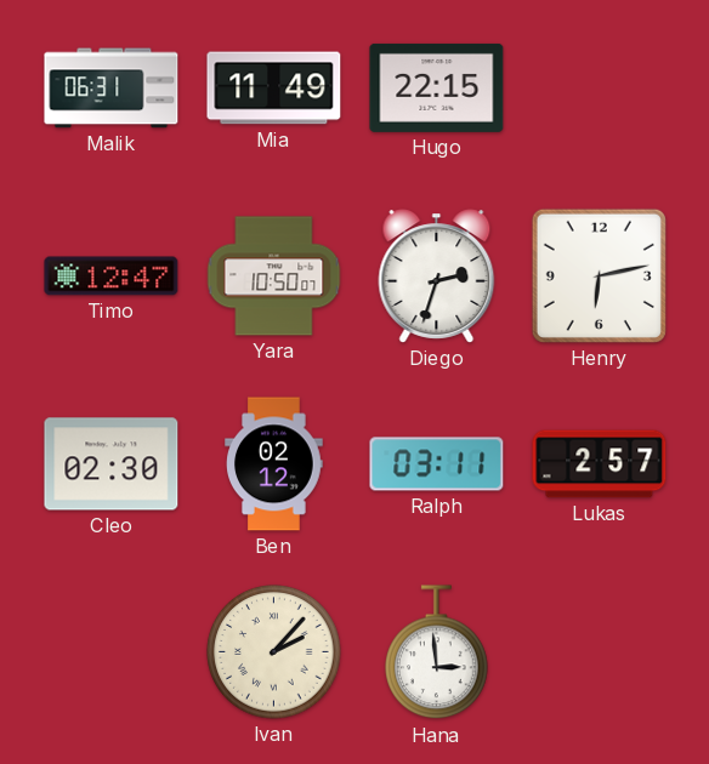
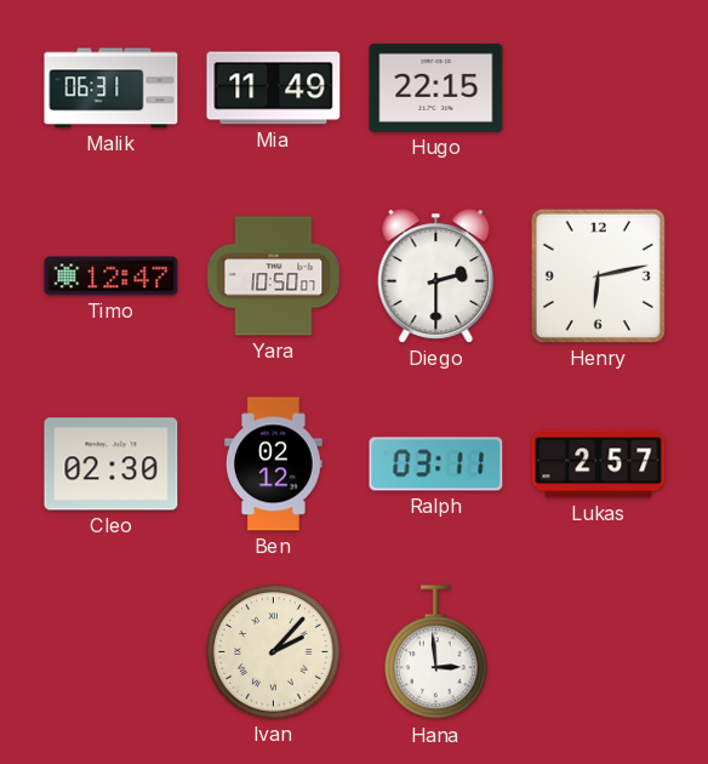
Diego: 2:33 -> 2:30 (436, 276)
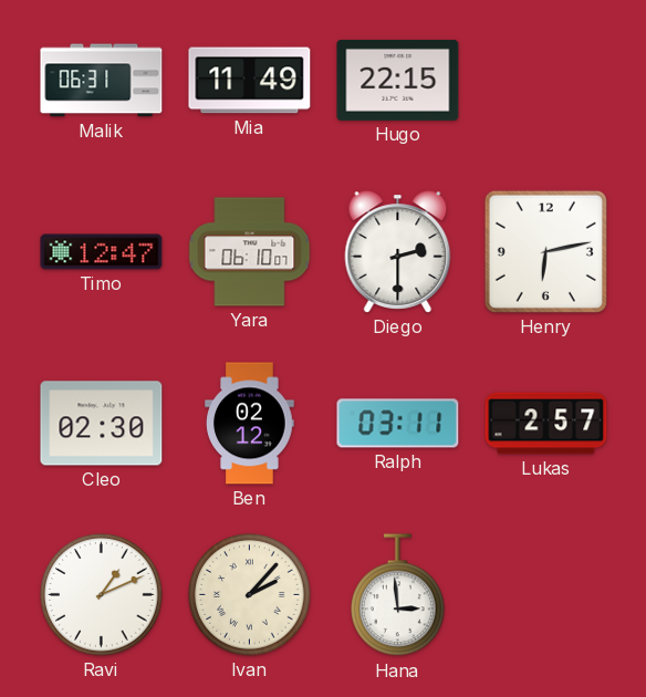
Yara: 10:50 -> 06:10 (250, 252)
Ravi: none -> 1:11 (102, 595)
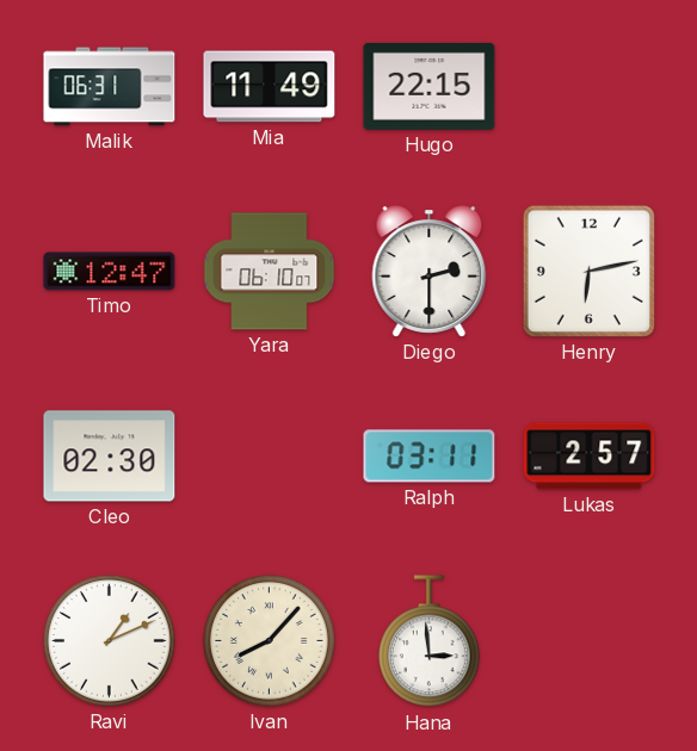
Ben: 02:12 -> none (250, 424)
Ivan: 2:07 -> 8:07 (270, 641)
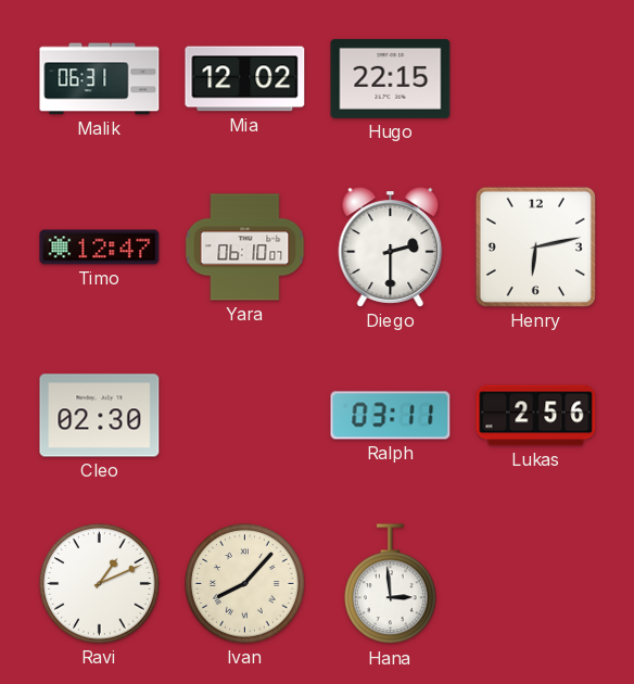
Mia: 11:49 -> 12:02 (245, 79)
Lukas: 2:57 -> 2:56 (536, 416)
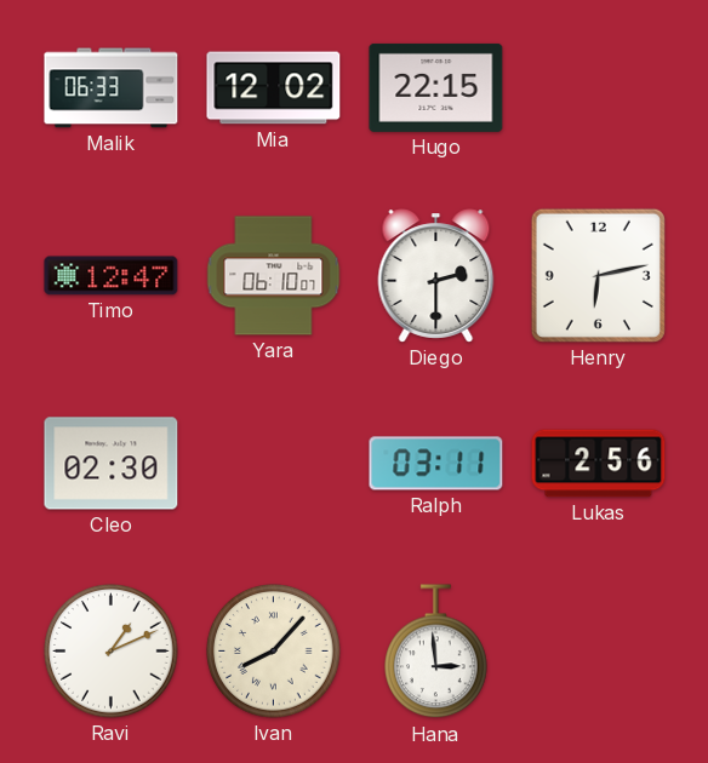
Malik: 06:31 -> 06:33 (112, 88)
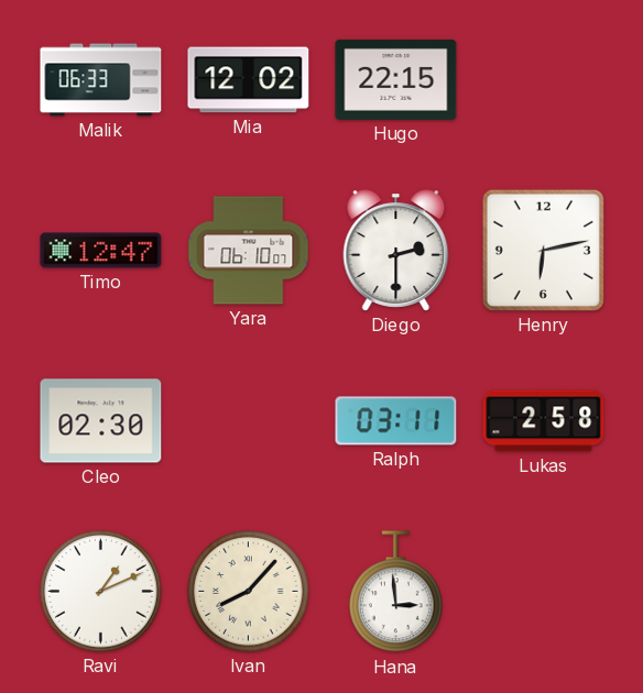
Lukas: 2:56 -> 2:58 (544, 421)
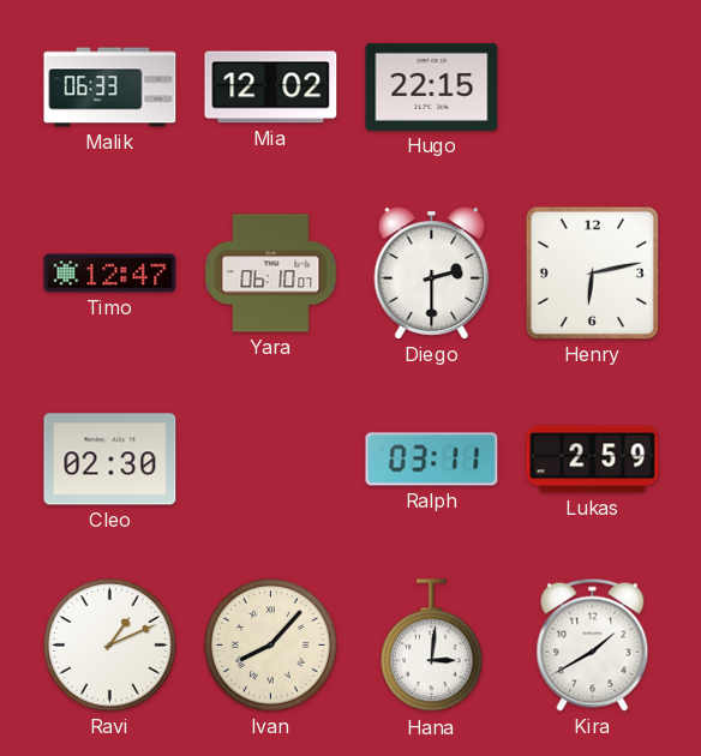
Lukas: 2:58 -> 2:59 (593, 460)
Hana: 2:59 -> 3:01 (432, 646)
Kira: none -> 1:40 (593, 644)
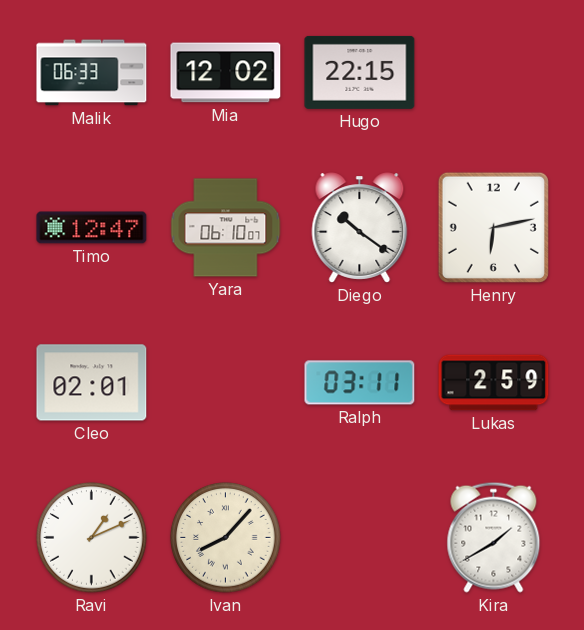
Diego: 2:30 -> 10:21 (360, 228)
Cleo: 02:30 -> 02:01 (92, 383)
Hana: 3:01 -> none (432, 646)
